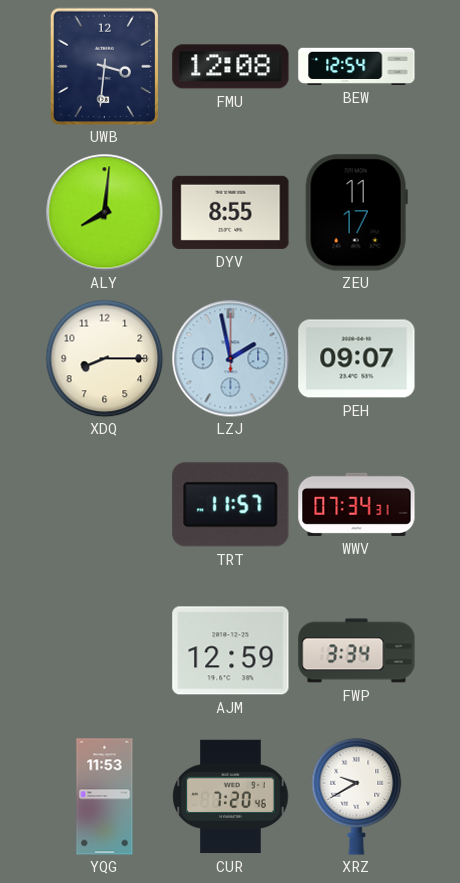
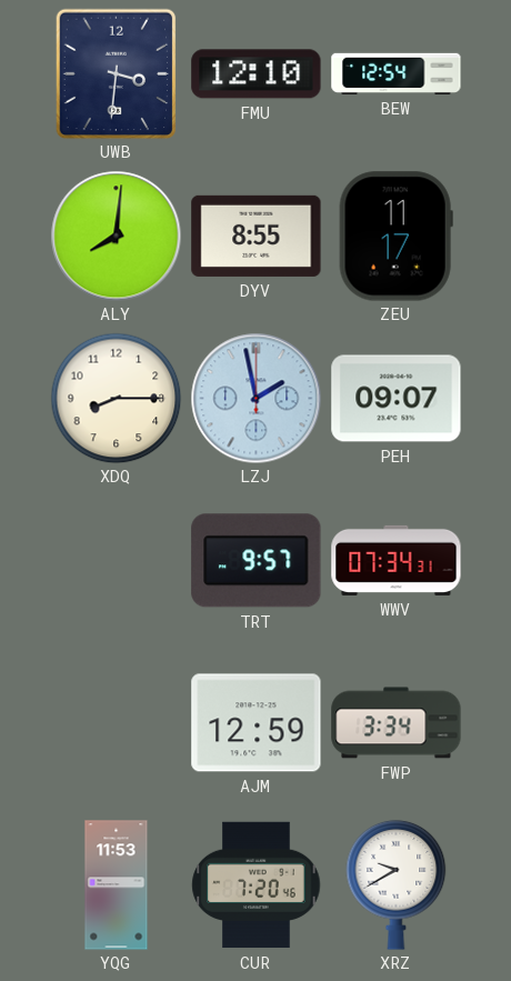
FMU: 12:08 -> 12:10 (257, 74)
TRT: 11:57 -> 9:57 (257, 561)
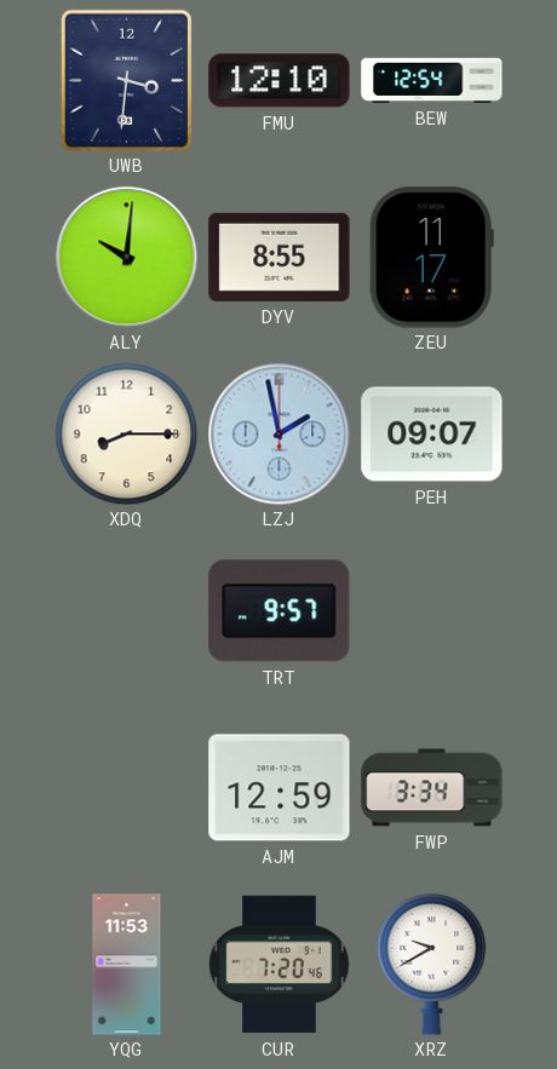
ALY: 8:01 -> 10:01 (126, 257)
WWV: 07:34 -> none (397, 560)
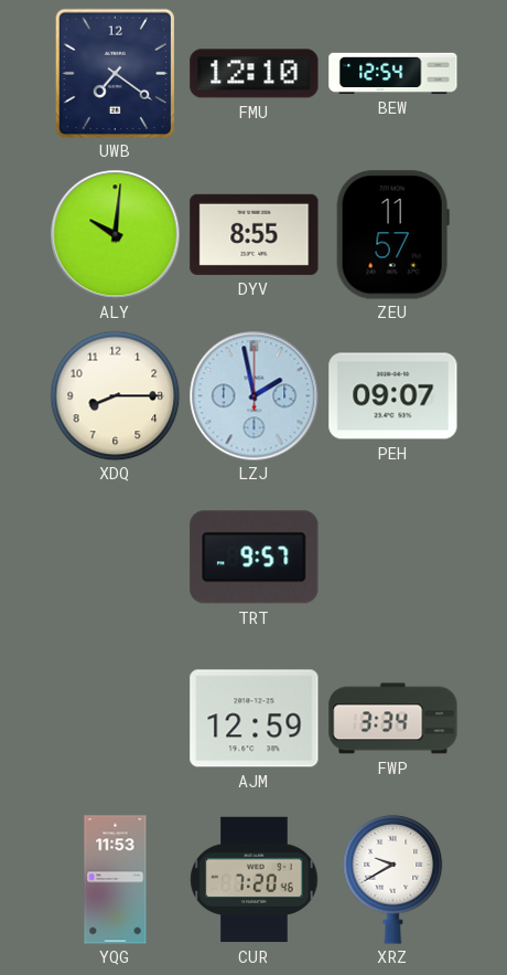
UWB: 3:31 -> 7:21 (116, 73)
ZEU: 11:17 -> 11:57 (392, 235)
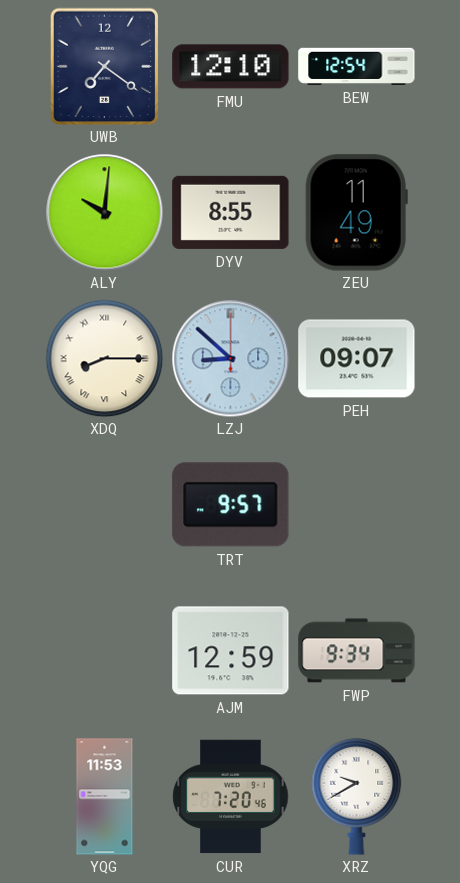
ZEU: 11:57 -> 11:49 (356, 213)
XDQ numerals: Arabic -> Roman (104, 358)
LZJ: 1:58 -> 8:52 (230, 358)
FWP: 3:34 -> 9:34 (357, 651)
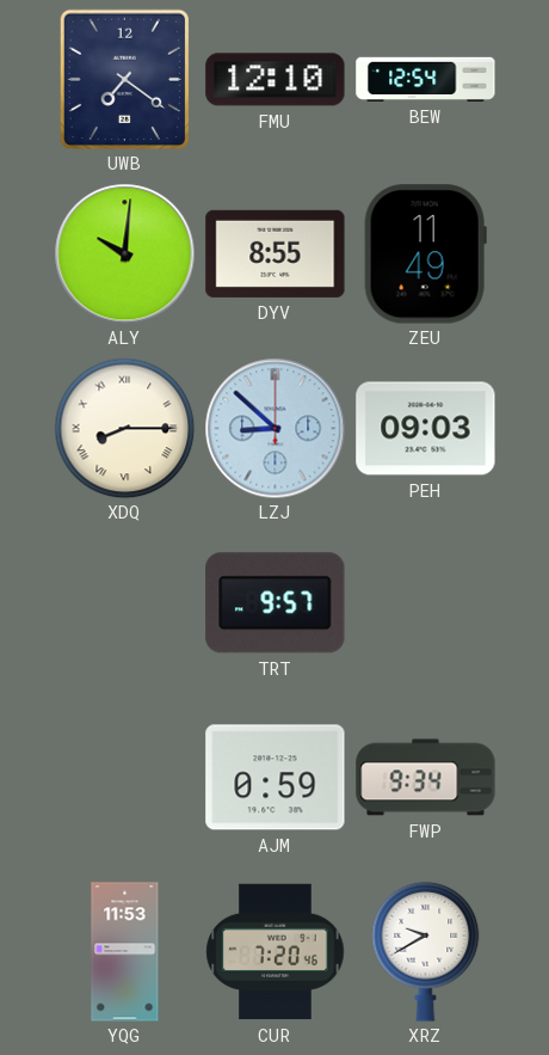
PEH: 09:07 -> 09:03 (426, 429)
AJM: 12:59 -> 0:59 (276, 778)
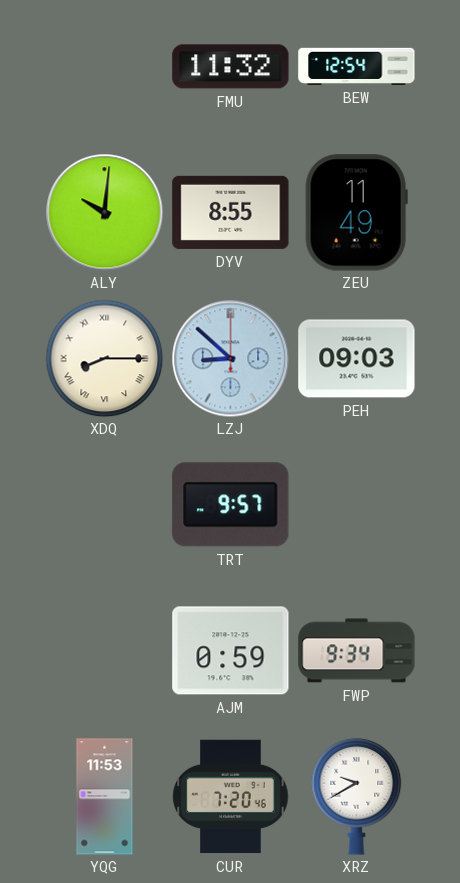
UWB: 7:21 -> none (125, 79)
FMU: 12:10 -> 11:32 (231, 67)
